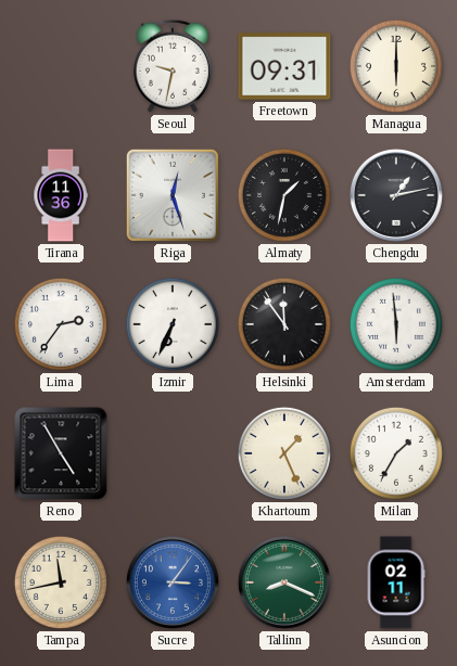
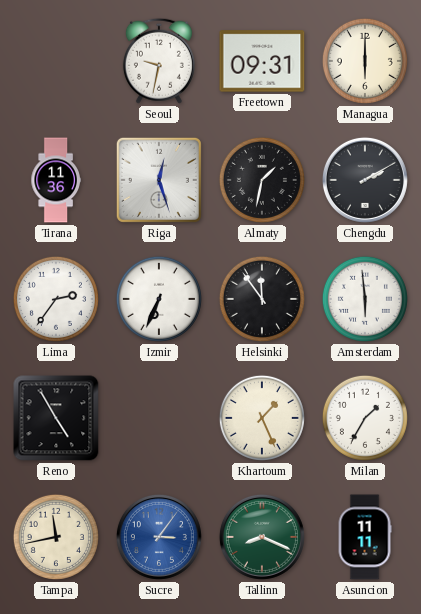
Chengdu: 1:13 -> 2:10 (365, 180)
Asuncion: 02:11 -> 11:11 (365, 537)
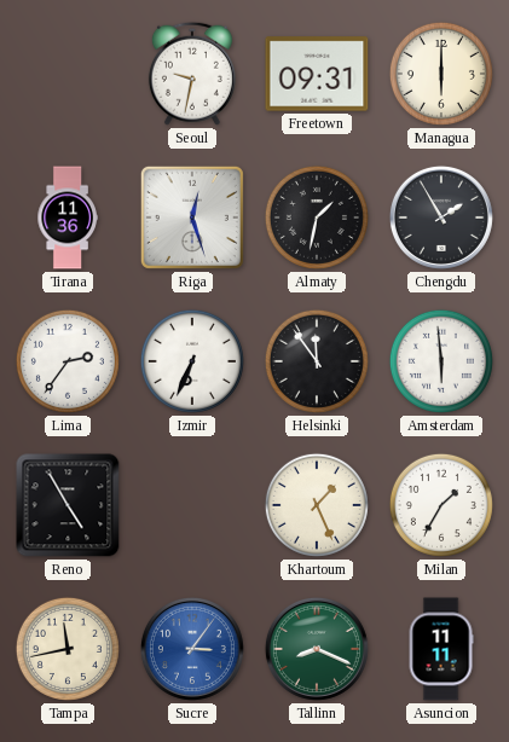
Chengdu: 2:10 -> 1:55 (441, 218)
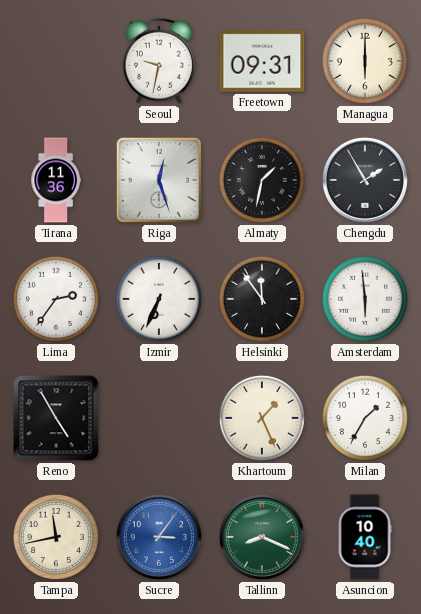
Asuncion: 11:11 -> 10:40 (365, 537)
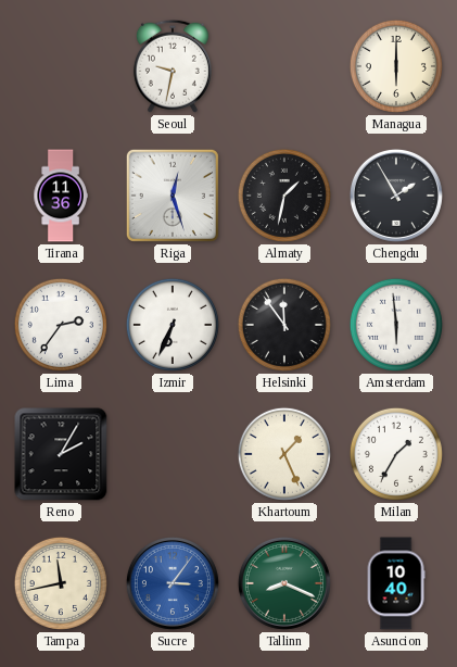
Freetown: 09:31 -> none (262, 61)
Reno: 4:55 -> 2:05 (61, 454)
